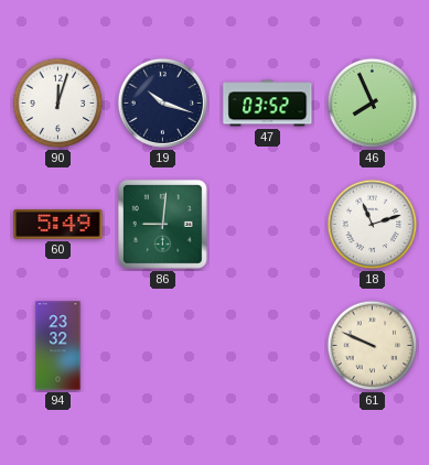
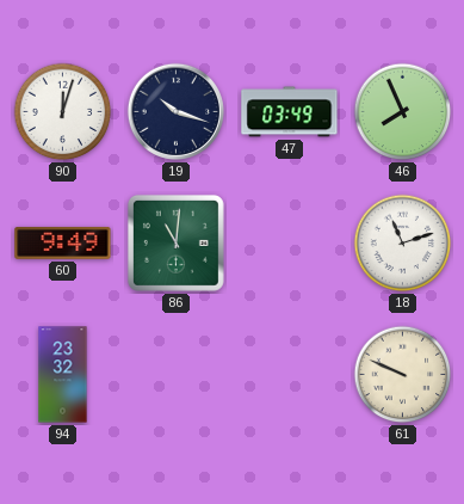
47: 03:52 -> 03:49 (290, 112)
60: 5:49 -> 9:49 (63, 242)
86: 9:01 -> 11:01 (175, 242)
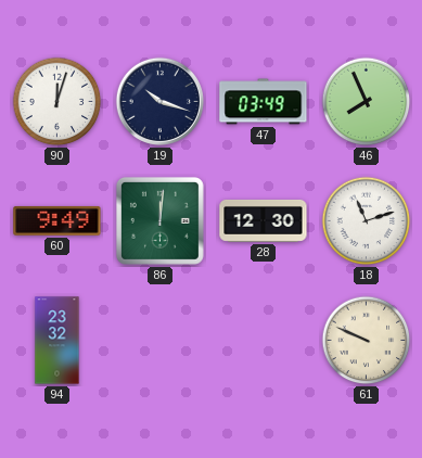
86: 11:01 -> 12:01 (159, 220)
28: none -> 12:30 (264, 220)
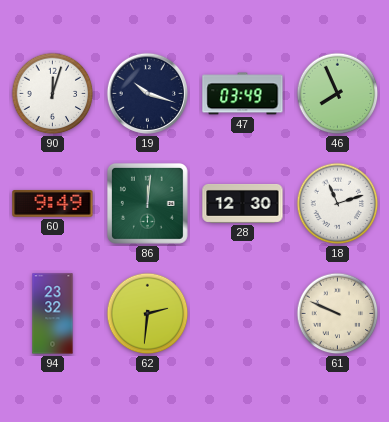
62: none -> 2:31 (148, 314)
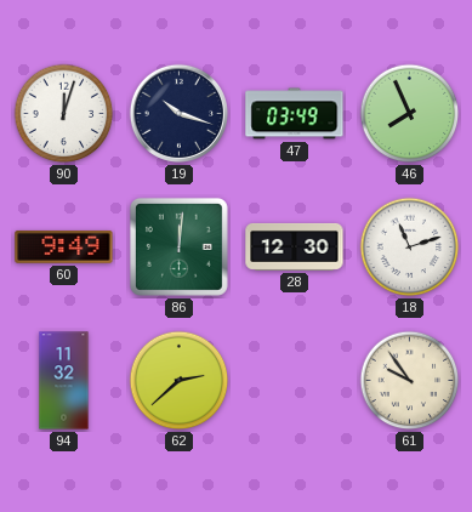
94: 23:32 -> 11:32 (64, 381)
62: 2:31 -> 2:38 (180, 381)
61: 9:49 -> 9:54 (410, 381)
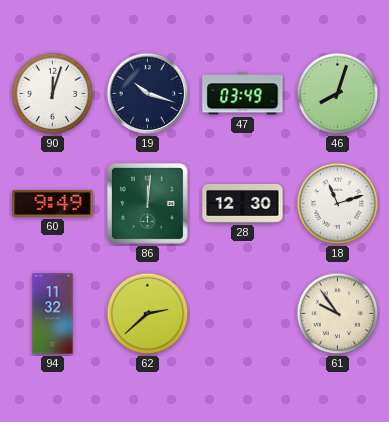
46: 7:56 -> 8:03 (338, 94)
